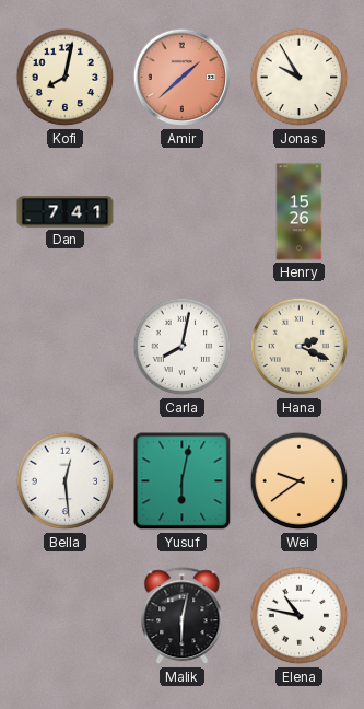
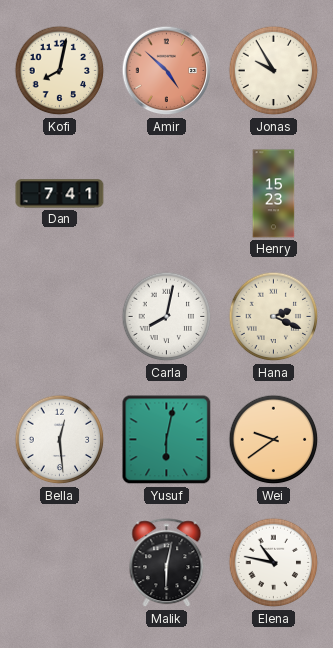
Amir: 1:38 -> 4:52 (167, 71)
Henry: 15:26 -> 15:23 (274, 194)
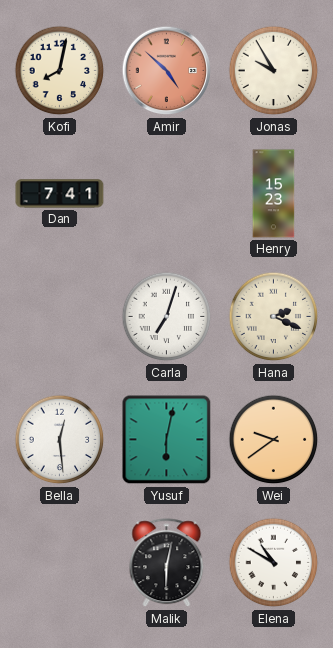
Carla: 8:02 -> 7:03 (167, 317)
Elena: 10:47 -> 10:50 (274, 563)
